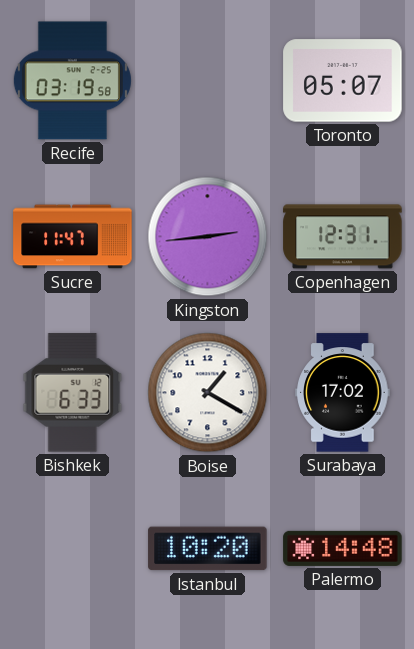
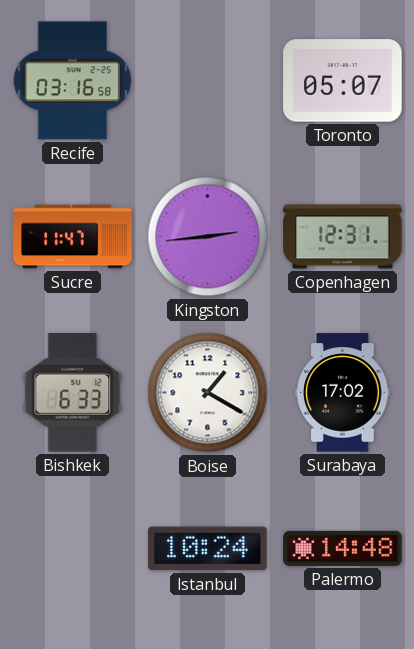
Recife: 03:19 -> 03:16 (72, 81)
Istanbul: 10:20 -> 10:24 (208, 549)
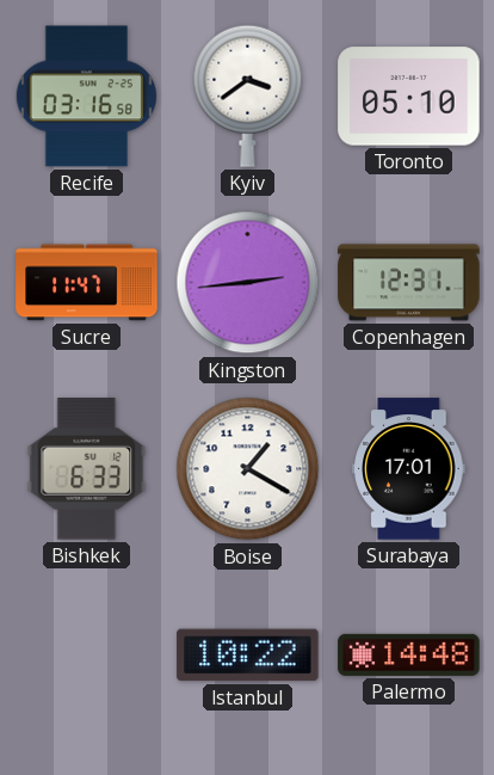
Kyiv: none -> 3:39 (248, 96)
Toronto: 05:07 -> 05:10 (409, 97)
Surabaya: 17:02 -> 17:01 (409, 469)
Istanbul: 10:24 -> 10:22 (248, 656)
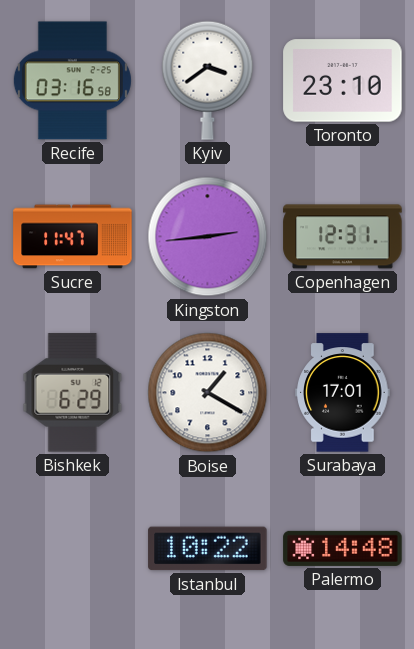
Toronto: 05:10 -> 23:10 (343, 81)
Bishkek: 6:33 -> 6:29 (73, 393)
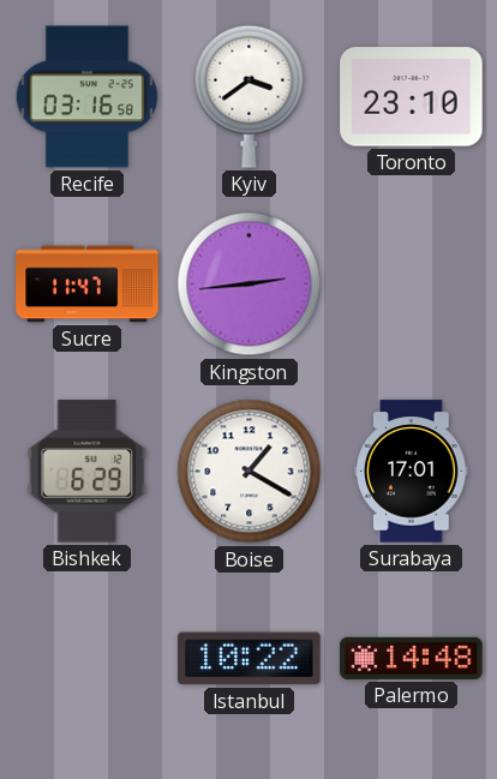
Copenhagen: 12:31 -> none (343, 237)
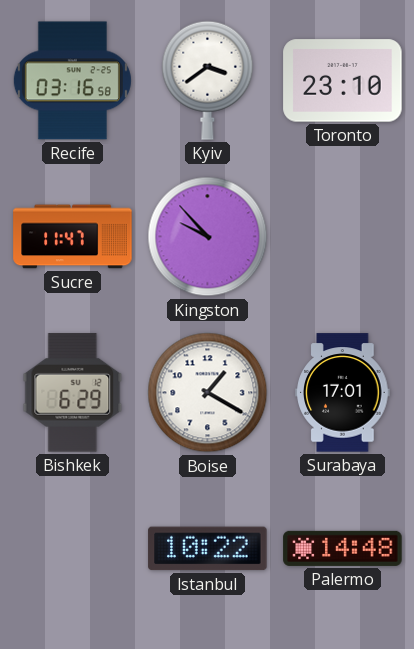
Kingston: 2:44 -> 9:53 (208, 237)
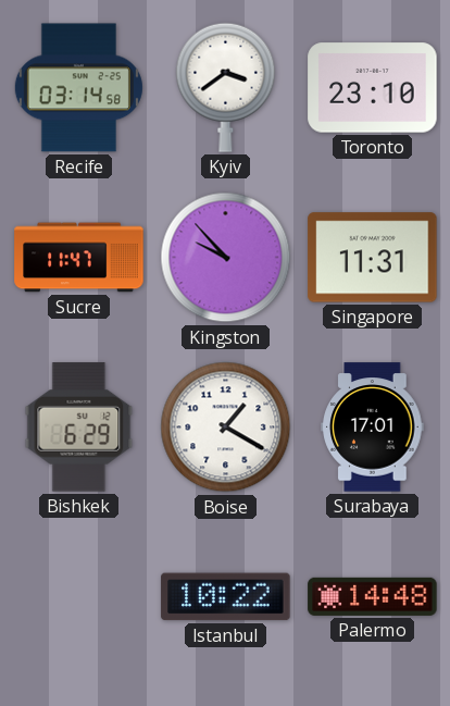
Recife: 03:16 -> 03:14 (78, 88)
Singapore: none -> 11:31 (373, 258)
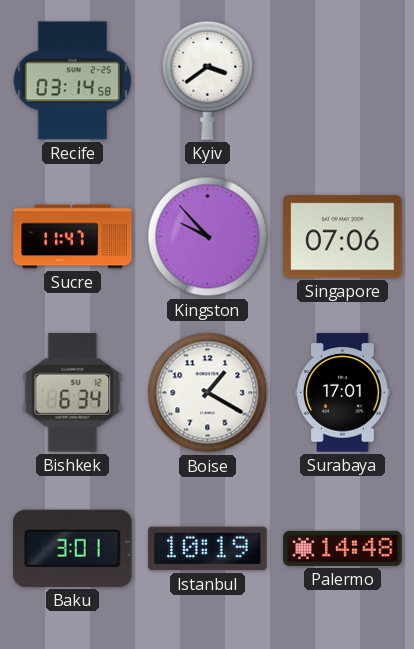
Toronto: 23:10 -> none (373, 88)
Singapore: 11:31 -> 07:06 (343, 237)
Bishkek: 6:29 -> 6:34 (73, 393)
Baku: none -> 3:01 (73, 548)
Istanbul: 10:22 -> 10:19 (208, 549)
